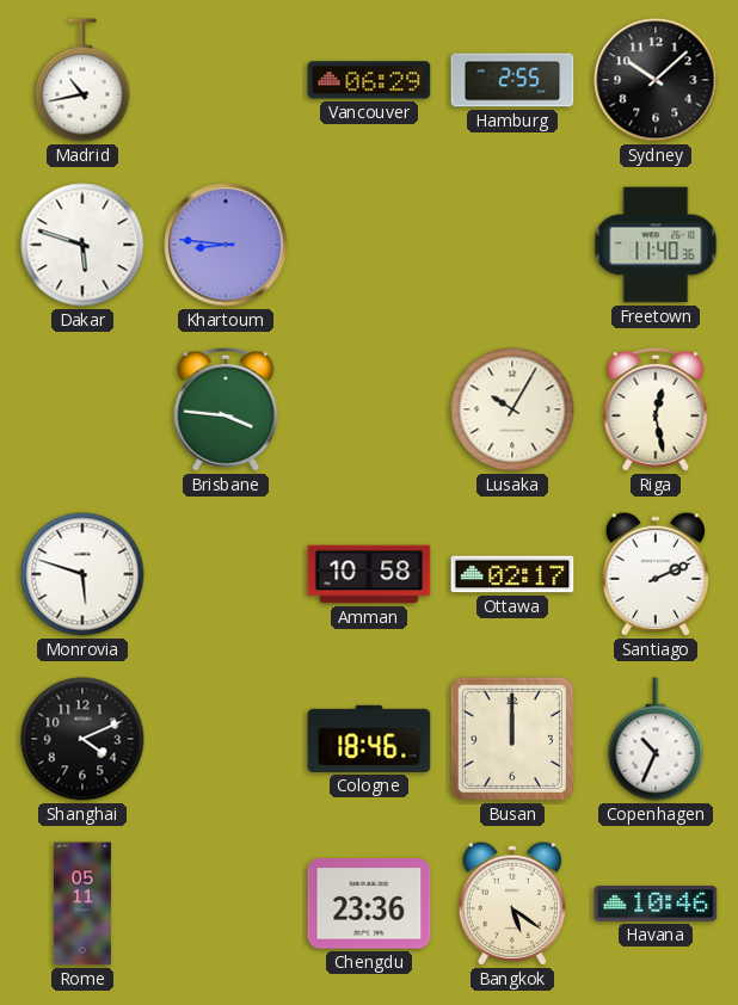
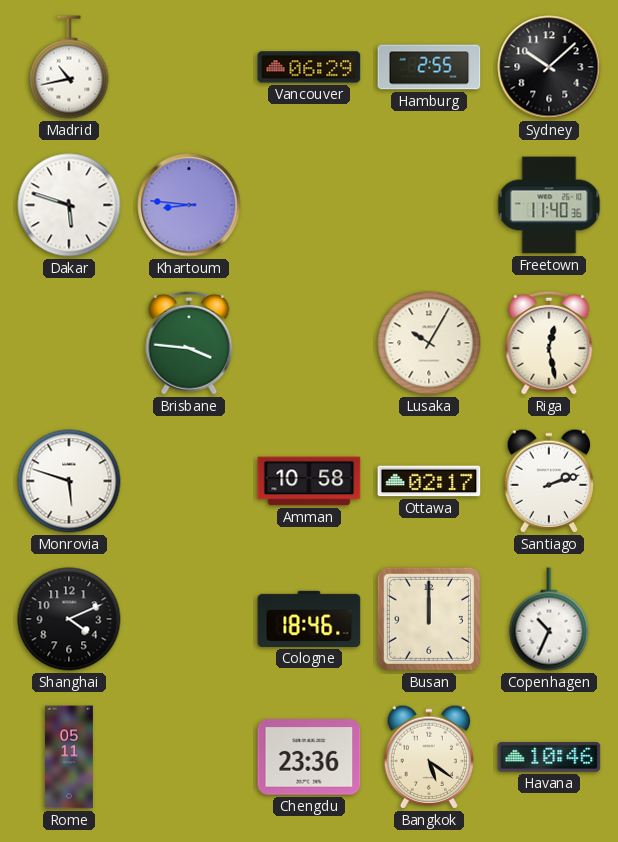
Santiago: 2:11 -> 2:12 (548, 481)
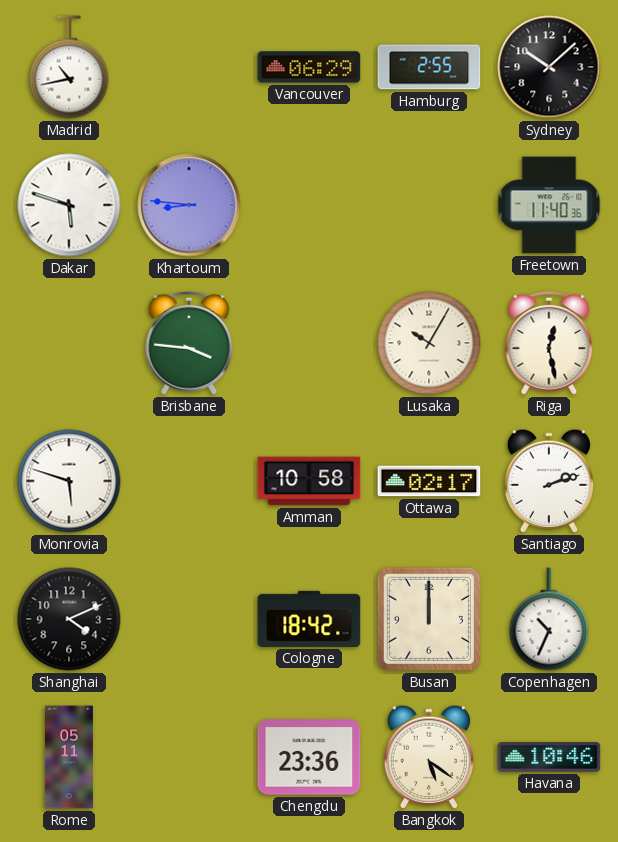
Cologne: 18:46 -> 18:42 (309, 619)
